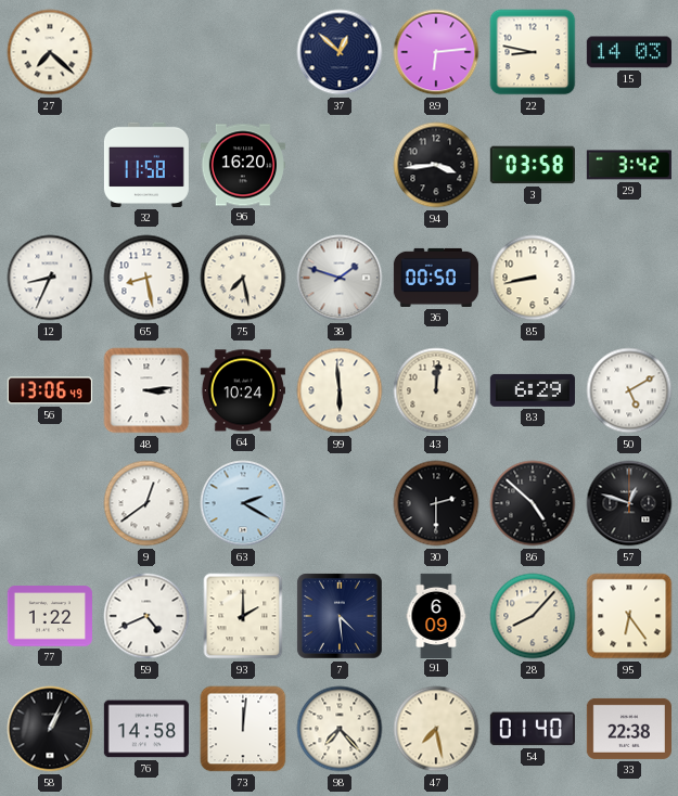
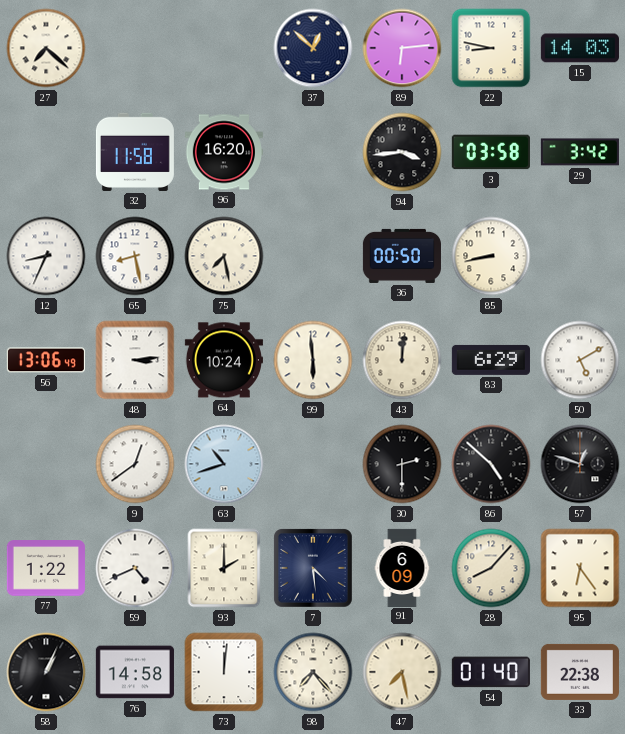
38: 1:48 -> none (340, 278)
63: 2:20 -> 10:42 (224, 464)
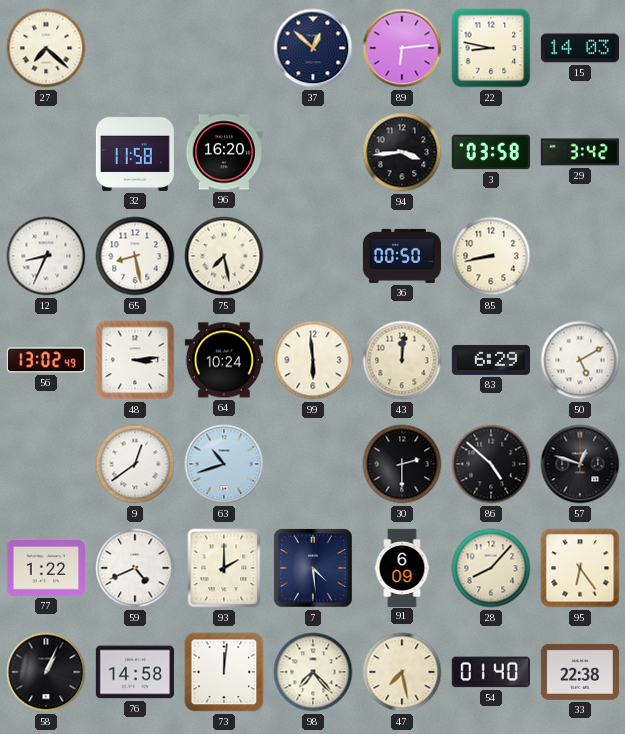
56: 13:06 -> 13:02 (46, 360)
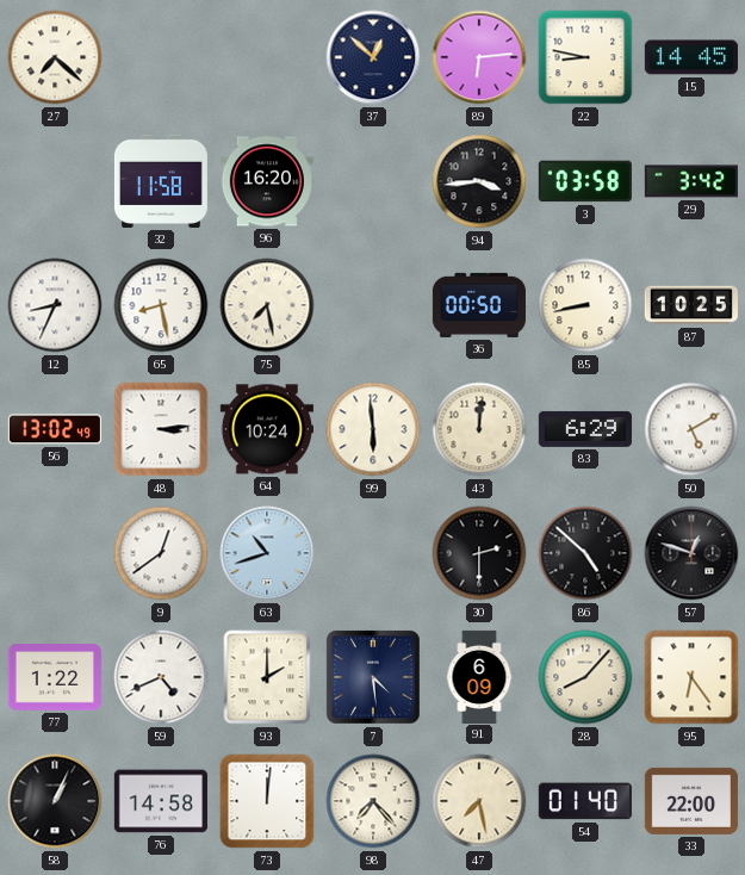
15: 14:03 -> 14:45 (691, 57)
87: none -> 10:25 (691, 305)
33: 22:38 -> 22:00 (691, 801)
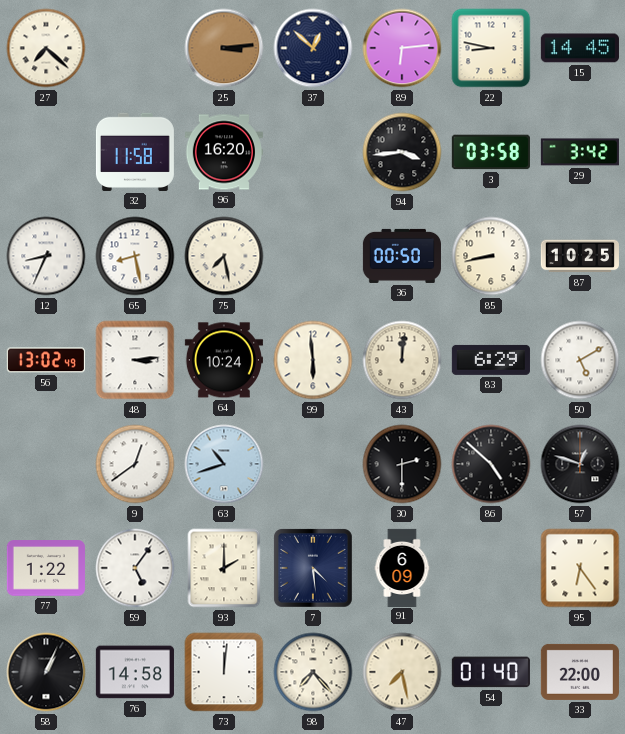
25: none -> 3:14 (224, 48)
59: 4:41 -> 5:06 (135, 568)
28: 8:07 -> none (585, 677)
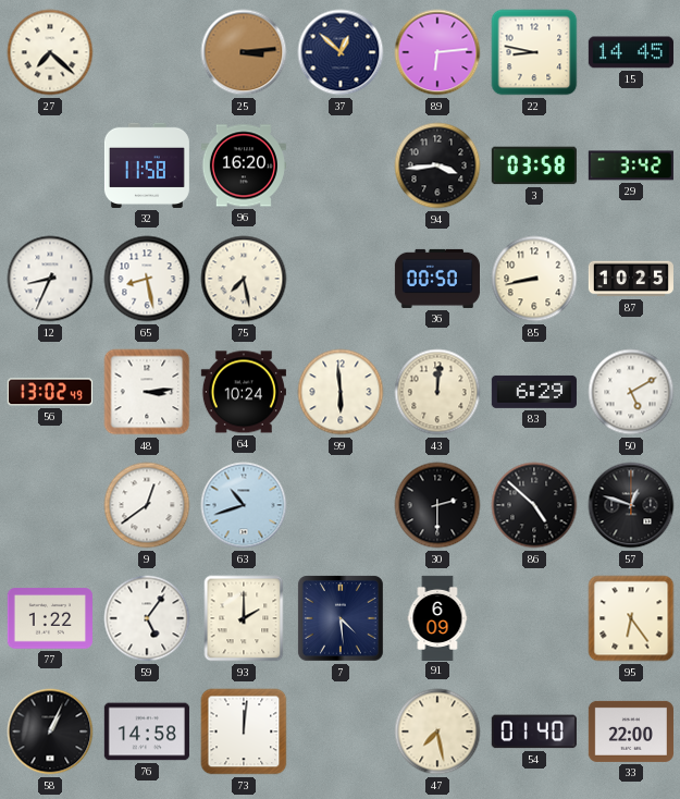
98: 7:23 -> none (313, 672)
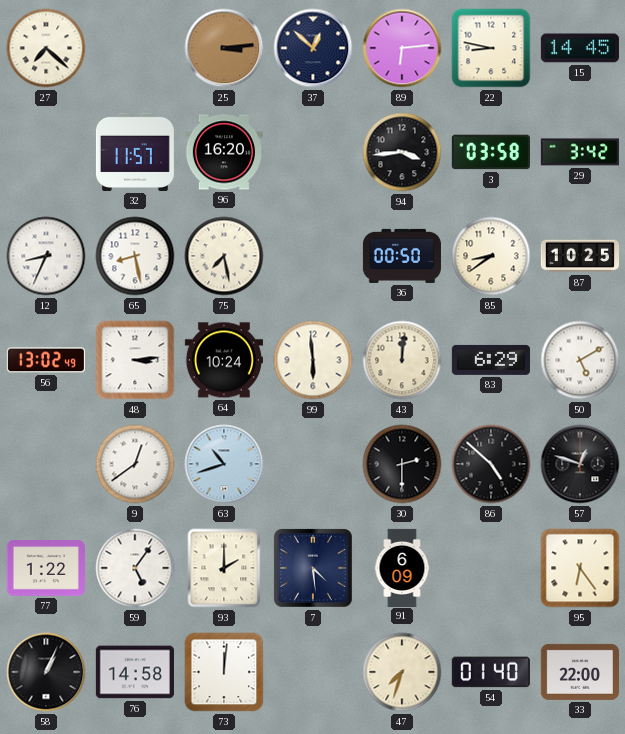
32: 11:58 -> 11:57 (135, 152)
85: 8:43 -> 8:39 (491, 256)
47: 7:28 -> 7:33 (402, 672)
